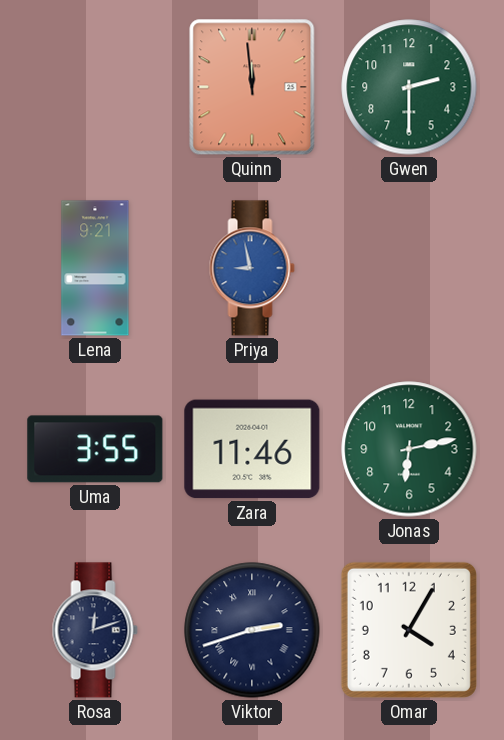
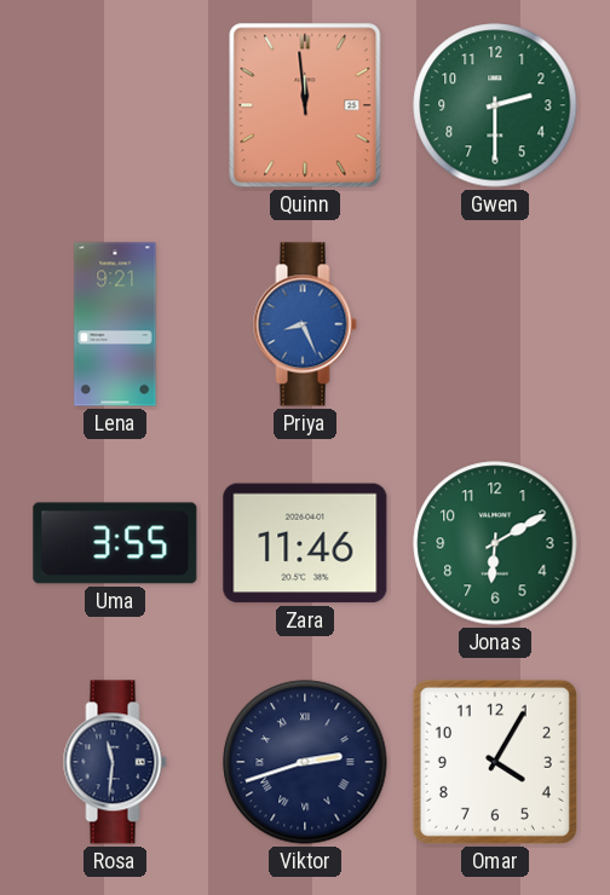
Priya: 8:58 -> 8:26 (305, 324)
Jonas: 6:13 -> 6:10 (495, 543)
Rosa: 12:12 -> 11:31 (115, 762)
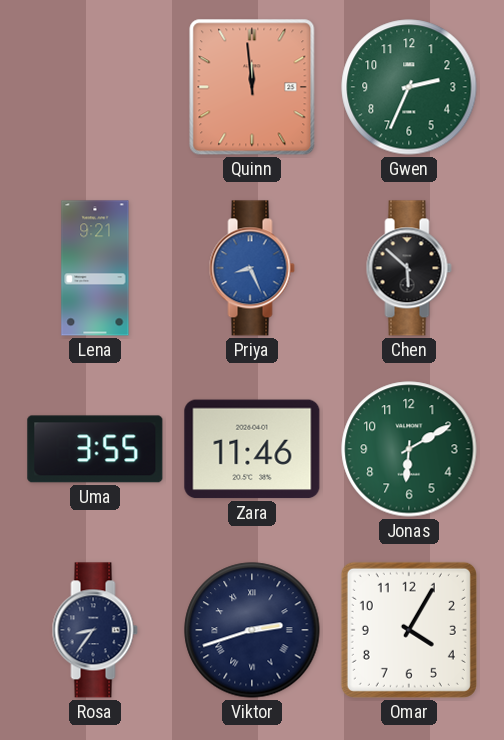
Gwen: 2:30 -> 2:34 (409, 87)
Chen: none -> 5:52 (409, 268)
Rosa: 11:31 -> 8:36 (95, 630)
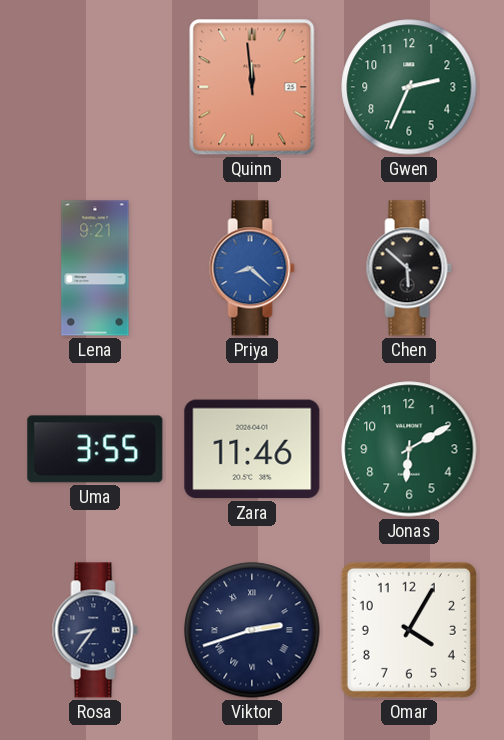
Priya: 8:26 -> 8:22 (252, 268)
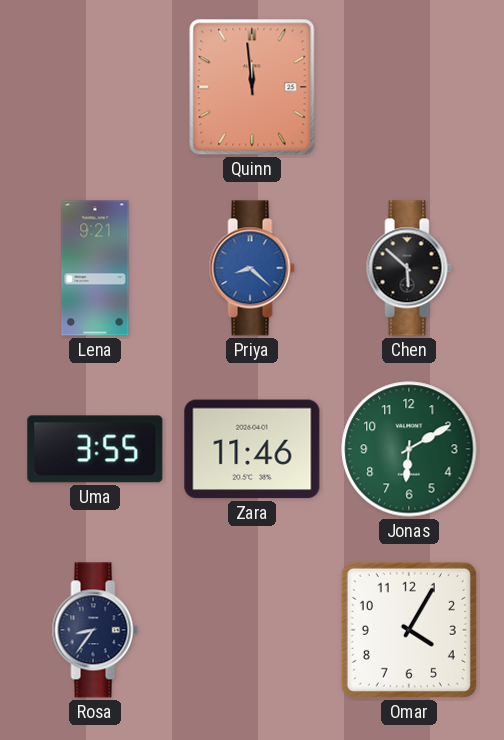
Gwen: 2:34 -> none (409, 87)
Viktor: 2:42 -> none (252, 630)
